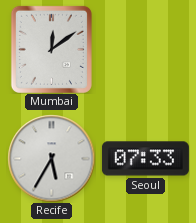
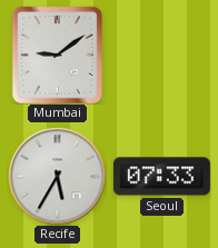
Mumbai: 12:09 -> 9:09 (57, 54)
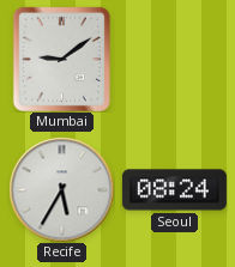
Seoul: 07:33 -> 08:24 (174, 190)
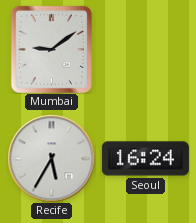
Seoul: 08:24 -> 16:24 (145, 159)
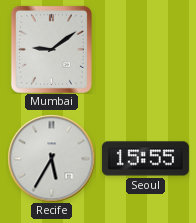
Seoul: 16:24 -> 15:55 (145, 159)
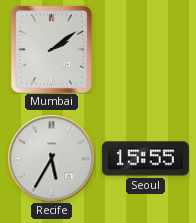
Mumbai: 9:09 -> 2:09 (51, 49)
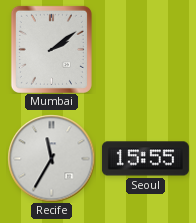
Recife: 5:35 -> 11:35 (51, 158)
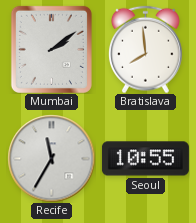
Bratislava: none -> 7:59 (146, 49)
Seoul: 15:55 -> 10:55 (145, 159)
